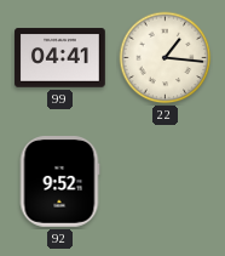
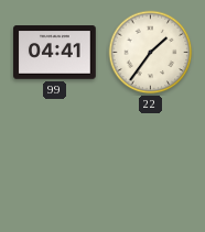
22: 1:16 -> 1:36 (151, 53)
92: 9:52 -> none (59, 182)
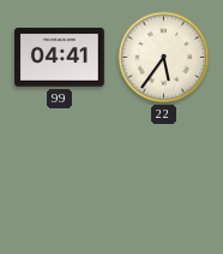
22: 1:36 -> 5:36 (164, 58)
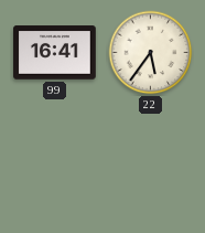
99: 04:41 -> 16:41 (55, 53)
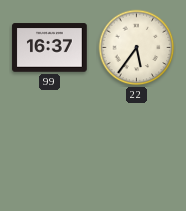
99: 16:41 -> 16:37 (50, 48)
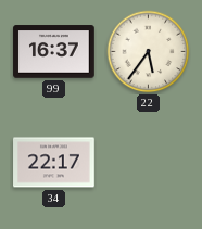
34: none -> 22:17 (54, 163)
